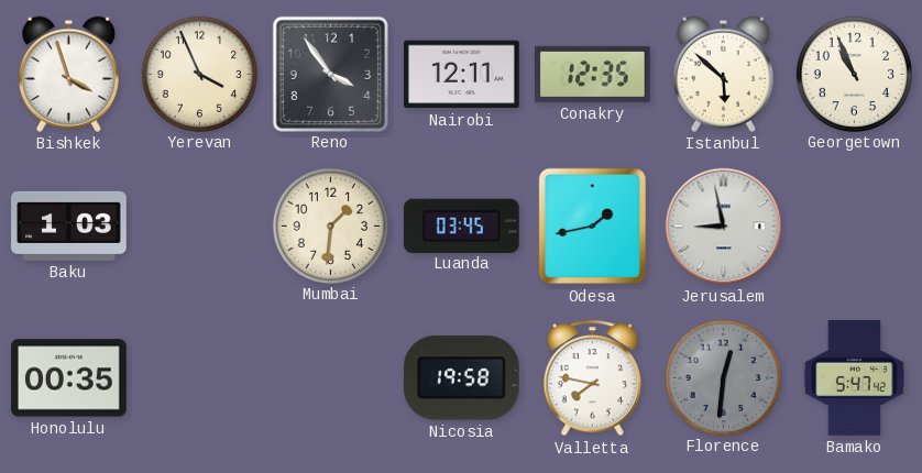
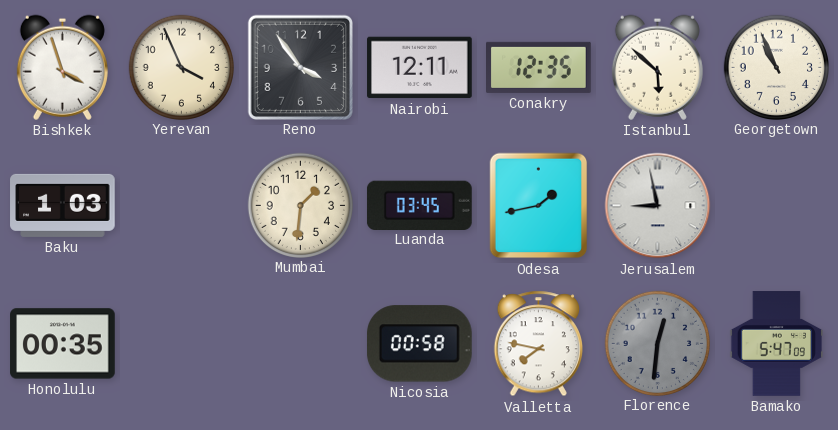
Nicosia: 19:58 -> 00:58 (419, 344)
Bamako: 5:47:42 -> 5:47:09 (777, 344)
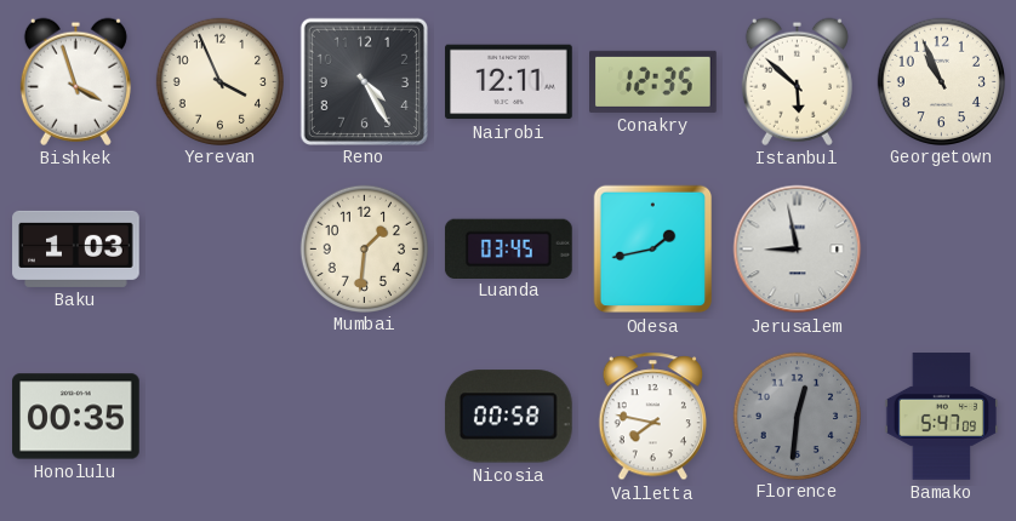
Reno: 3:54 -> 4:25 (364, 81)
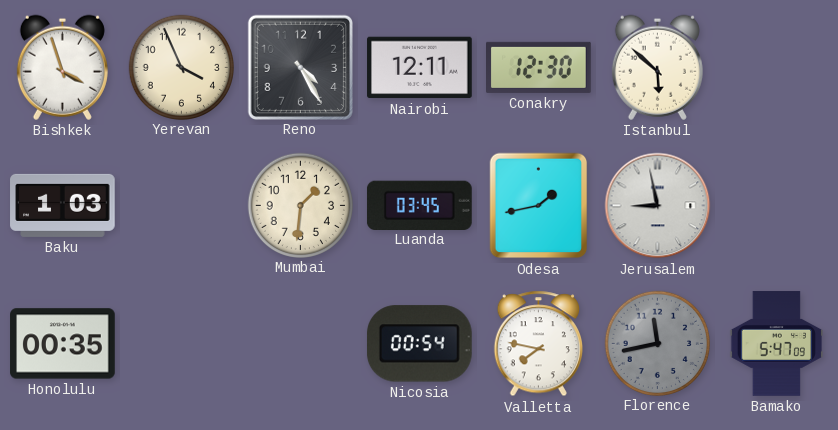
Conakry: 12:35 -> 12:30 (539, 67)
Georgetown: 10:56 -> none (941, 81)
Nicosia: 00:58 -> 00:54 (419, 344)
Florence: 12:31 -> 11:43 (657, 343)
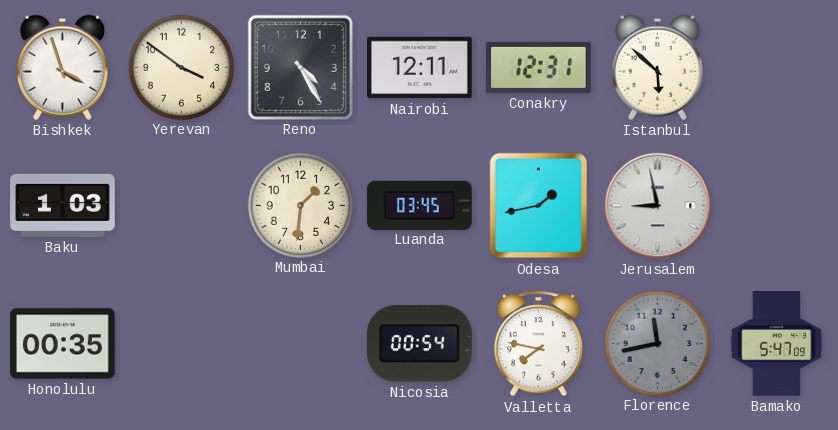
Yerevan: 3:56 -> 3:51 (181, 67)
Conakry: 12:30 -> 12:31 (539, 67)
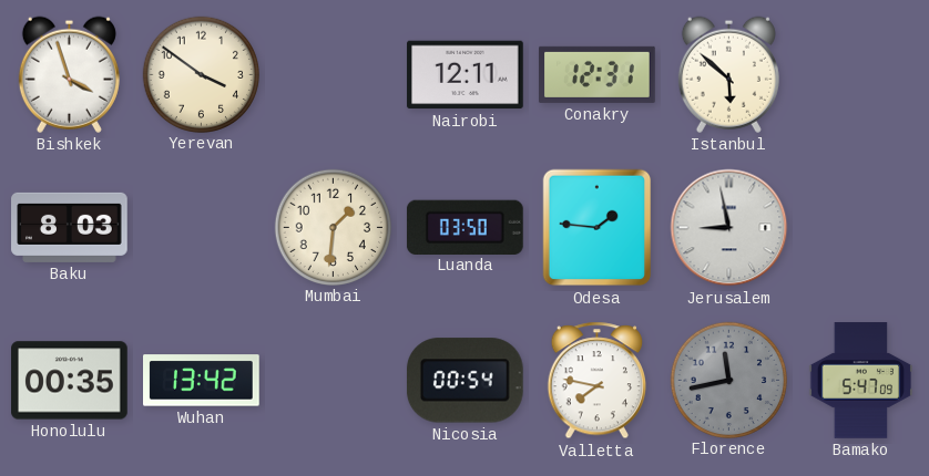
Reno: 4:25 -> none (300, 67)
Baku: 1:03 -> 8:03 (70, 227)
Luanda: 03:45 -> 03:50 (466, 227)
Odesa: 1:43 -> 1:46 (598, 228)
Wuhan: none -> 13:42 (202, 381)
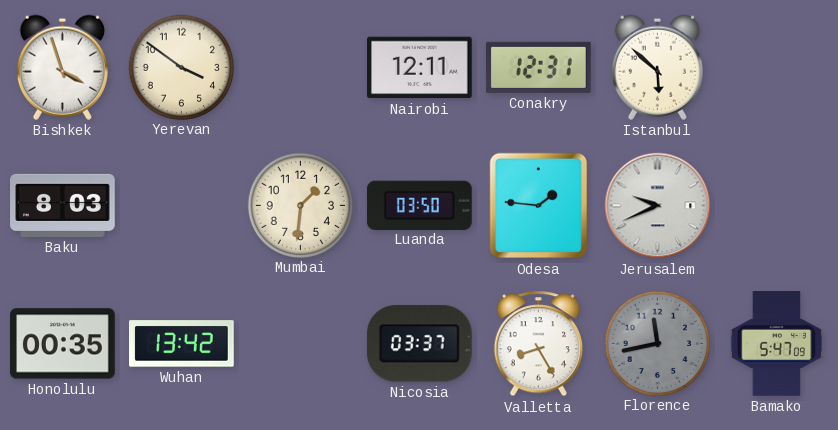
Jerusalem: 8:58 -> 9:41 (658, 206)
Nicosia: 00:54 -> 03:37 (419, 344)
Valletta: 7:47 -> 8:25 (538, 344)
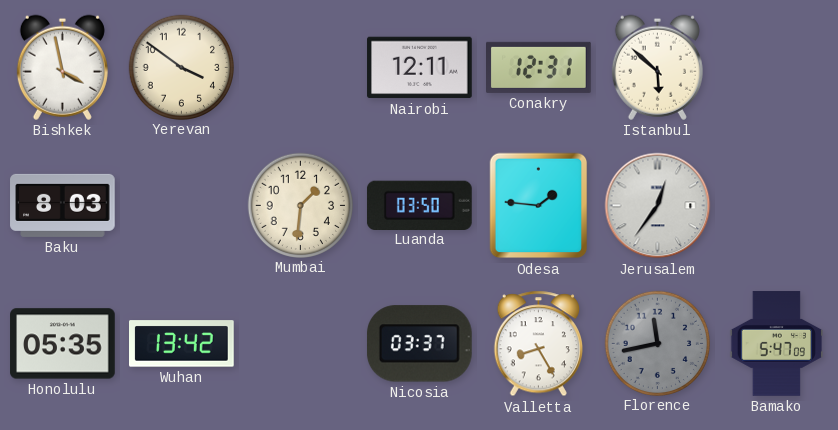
Bishkek: 3:57 -> 3:58 (62, 67)
Jerusalem: 9:41 -> 12:36 (658, 206)
Honolulu: 00:35 -> 05:35 (63, 344)
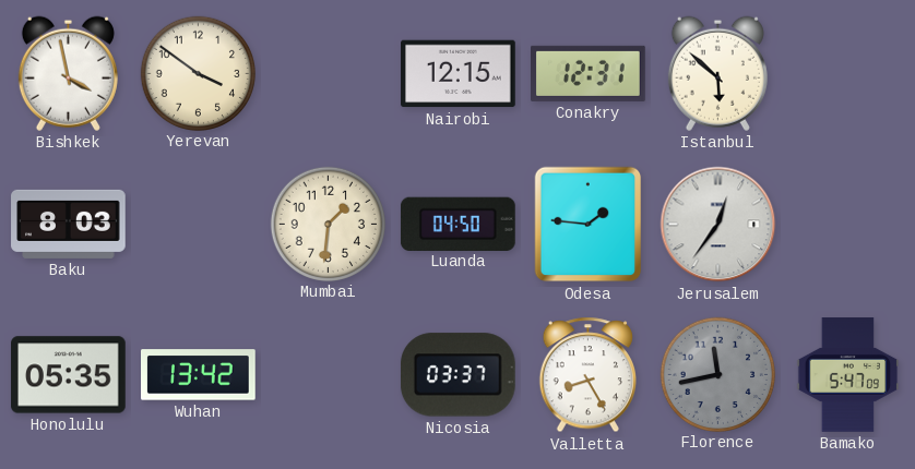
Nairobi: 12:11 -> 12:15 (459, 74)
Luanda: 03:50 -> 04:50 (459, 224)
